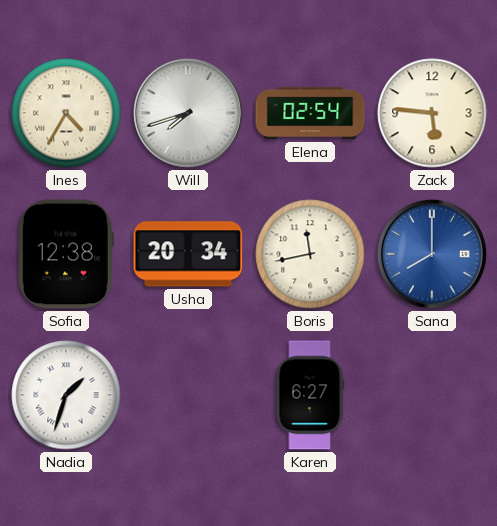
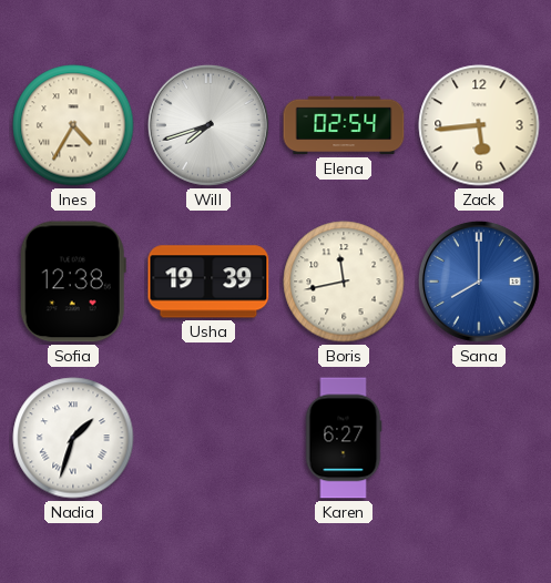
Zack: 5:46 -> 5:44 (479, 125)
Usha: 20:34 -> 19:39 (208, 282)
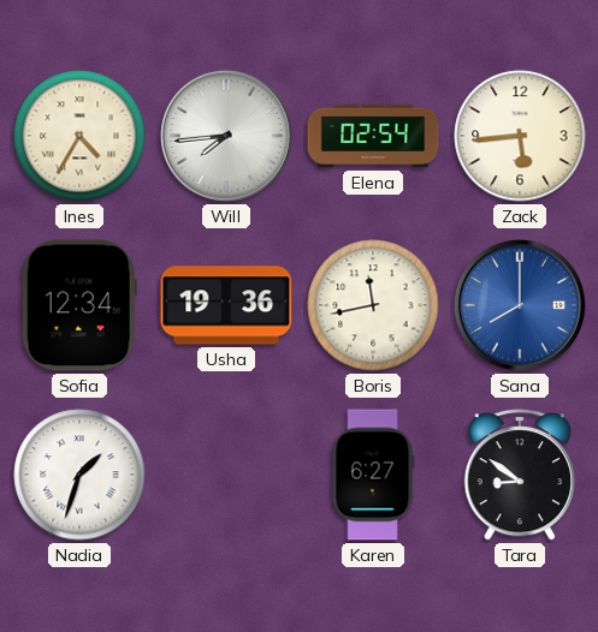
Will: 7:42 -> 7:44 (226, 136)
Sofia: 12:38 -> 12:34 (79, 305)
Usha: 19:39 -> 19:36 (226, 305)
Tara: none -> 8:51 (519, 476)
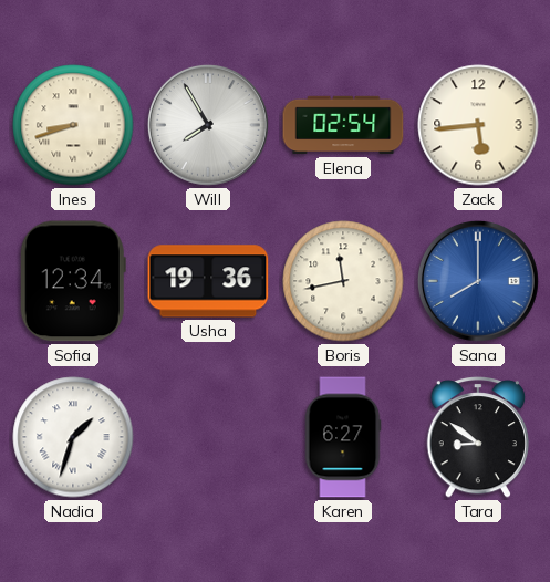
Ines: 4:35 -> 8:42 (73, 125)
Will: 7:44 -> 7:55 (208, 125)
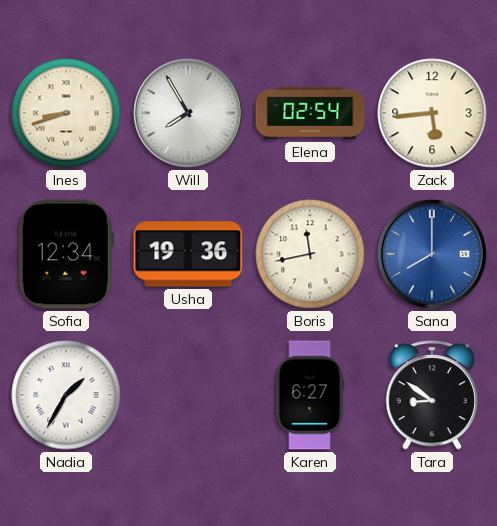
Nadia: 1:33 -> 1:35 (66, 395)
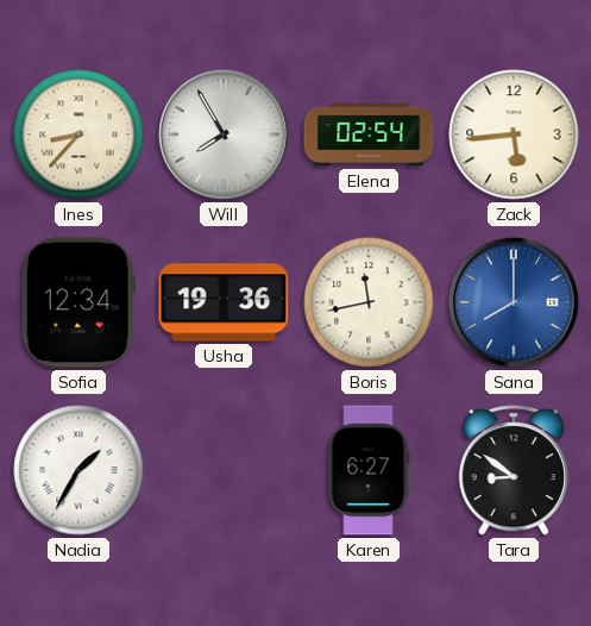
Ines: 8:42 -> 8:37 (78, 134)
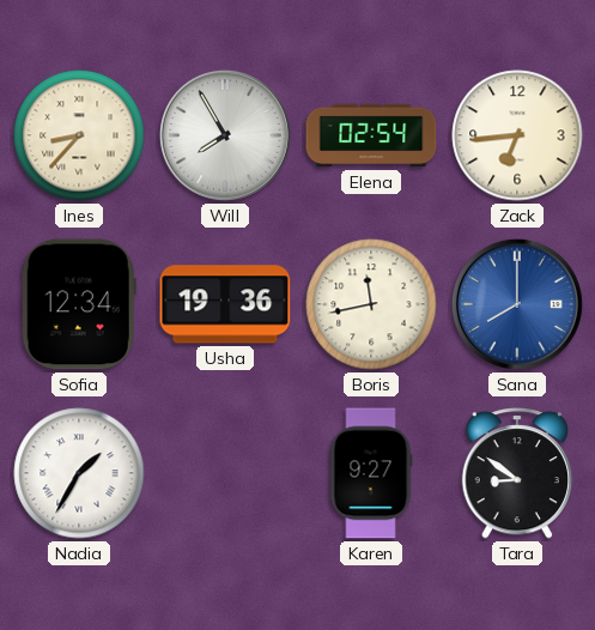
Zack: 5:44 -> 6:44 (517, 135)
Karen: 6:27 -> 9:27 (371, 473)
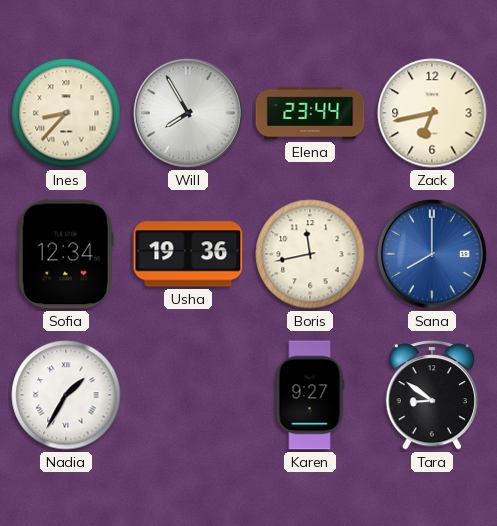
Elena: 02:54 -> 23:44 (310, 113)
Zack: 6:44 -> 6:43 (432, 113)
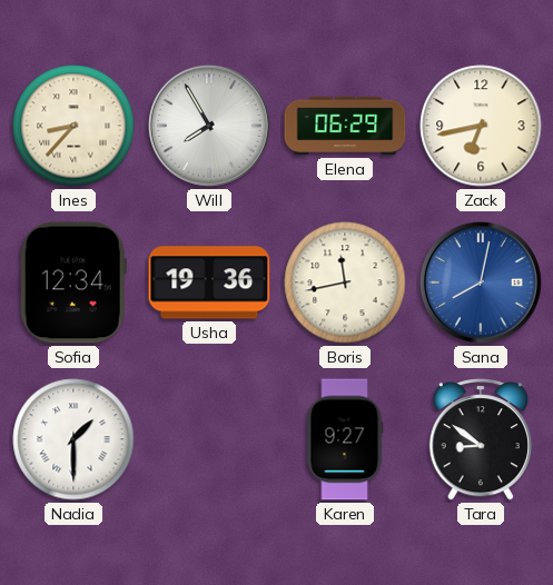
Elena: 23:44 -> 06:29 (345, 126)
Sana: 8:00 -> 8:02 (481, 282)
Nadia: 1:35 -> 1:30 (73, 439)
